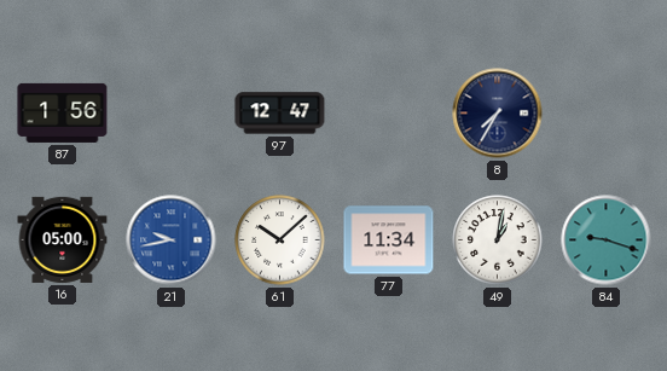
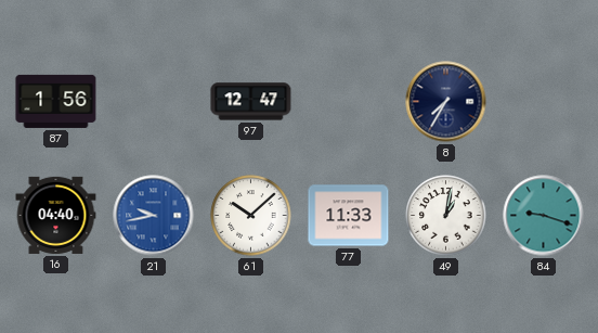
16: 05:00 -> 04:40 (56, 215)
77: 11:34 -> 11:33 (349, 216)
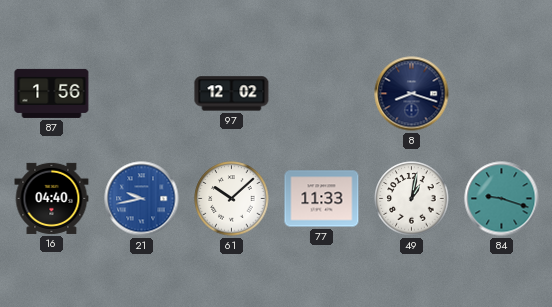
97: 12:47 -> 12:02 (232, 94)
8: 7:35 -> 8:18 (412, 94)
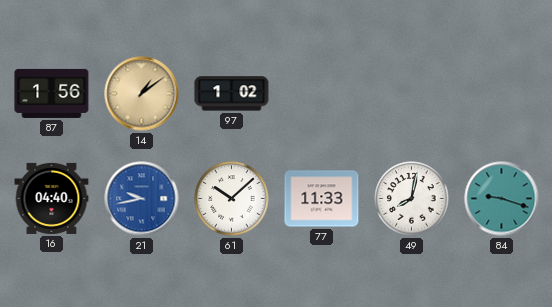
14: none -> 1:09 (142, 94)
97: 12:02 -> 1:02 (232, 94)
8: 8:18 -> none (412, 94)
49: 1:02 -> 8:02 (412, 199)
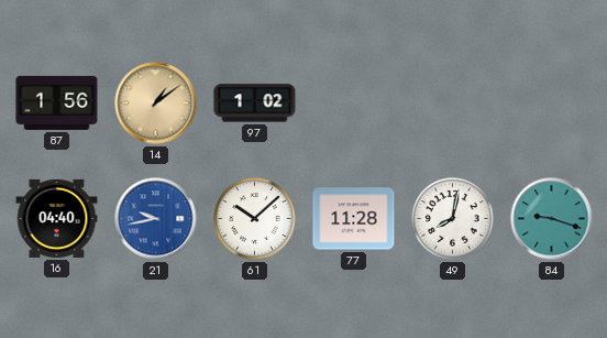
77: 11:33 -> 11:28 (354, 219)
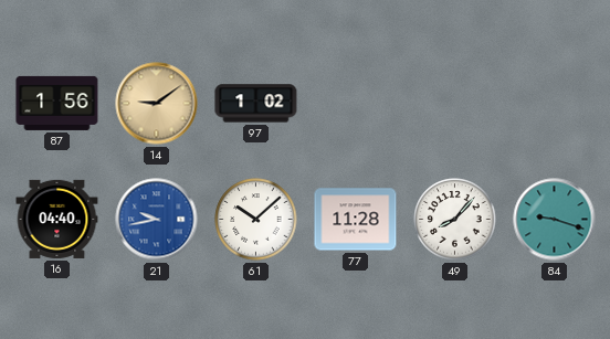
14: 1:09 -> 9:09 (157, 104)
49: 8:02 -> 8:07 (455, 220)
